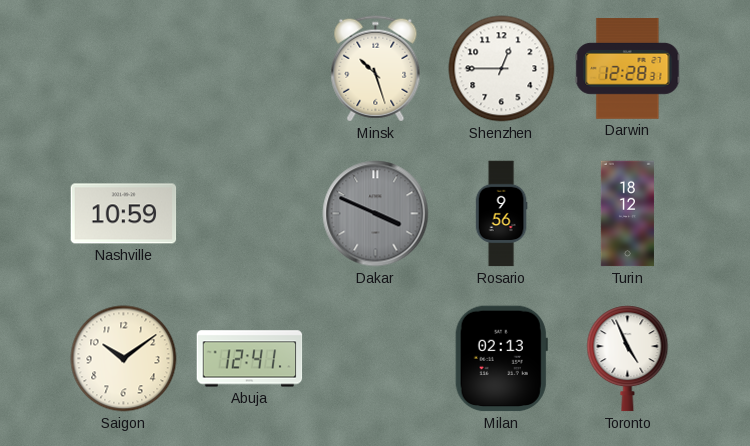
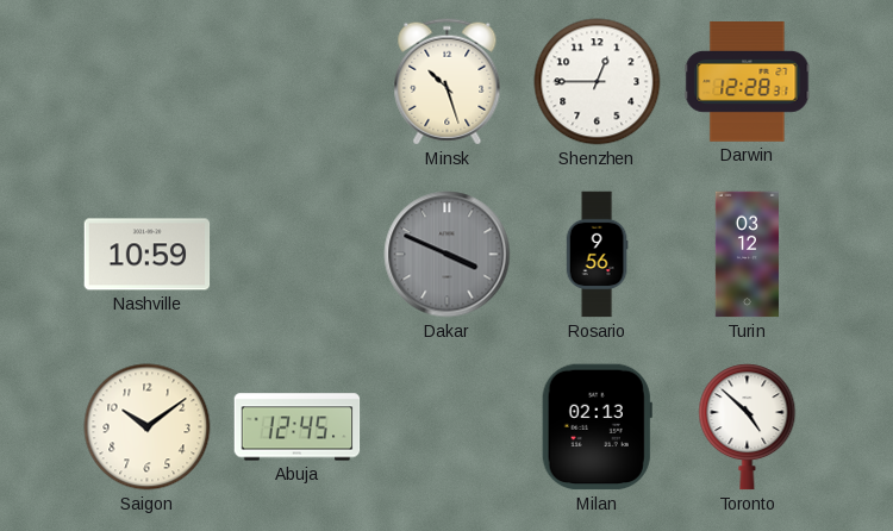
Turin: 18:12 -> 03:12 (747, 255)
Abuja: 12:41 -> 12:45 (298, 427)
Toronto: 4:56 -> 4:52 (748, 427)
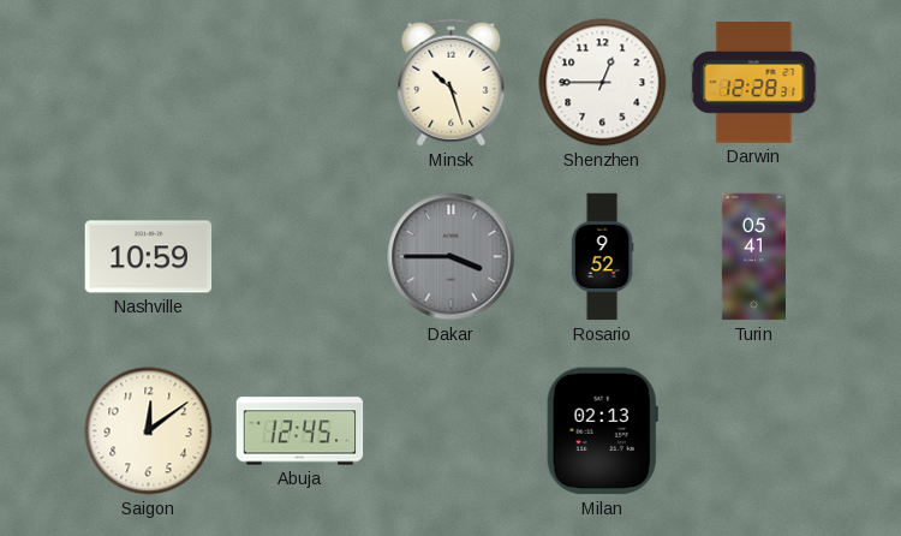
Dakar: 3:49 -> 3:45 (452, 257)
Rosario: 9:56 -> 9:52 (602, 257)
Turin: 03:12 -> 05:41 (753, 257)
Saigon: 10:09 -> 12:09 (149, 431)
Toronto: 4:52 -> none (748, 427)
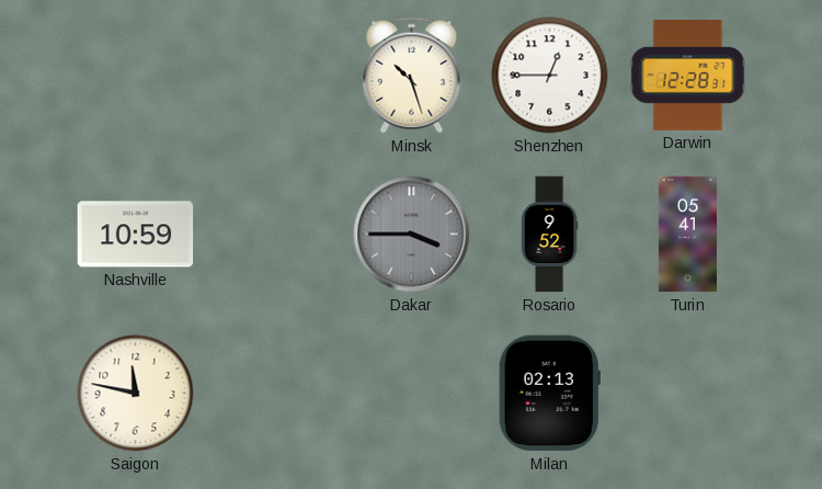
Saigon: 12:09 -> 11:47 (136, 394)
Abuja: 12:45 -> none (300, 431)
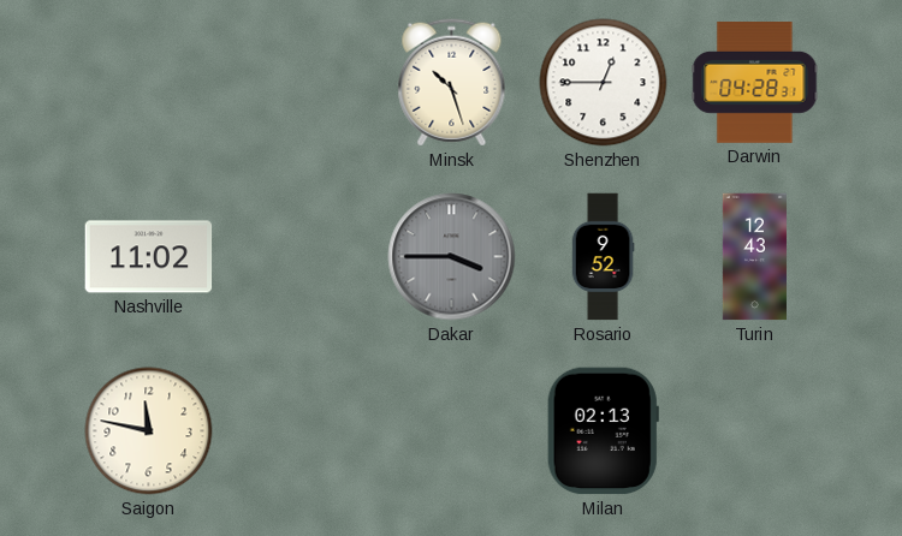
Darwin: 12:28 -> 04:28 (755, 83)
Nashville: 10:59 -> 11:02 (149, 257)
Turin: 05:41 -> 12:43 (754, 257)
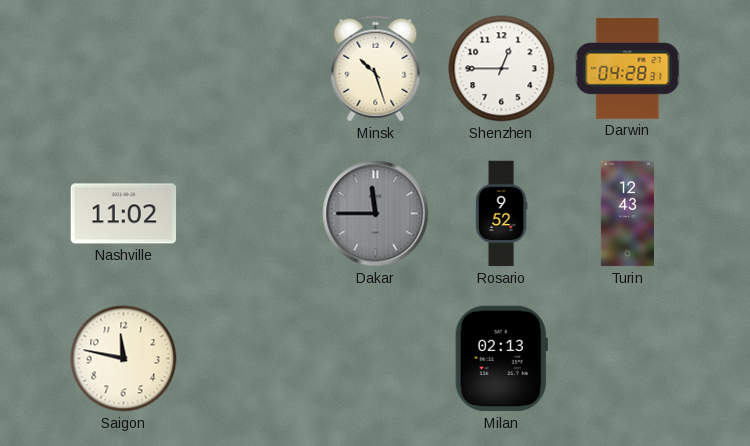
Dakar: 3:45 -> 11:45 (376, 214)
